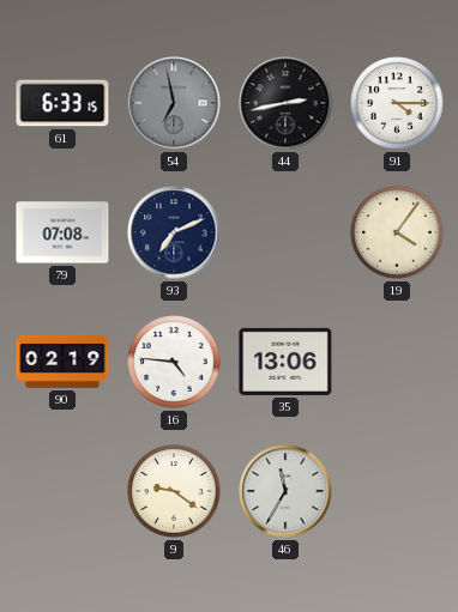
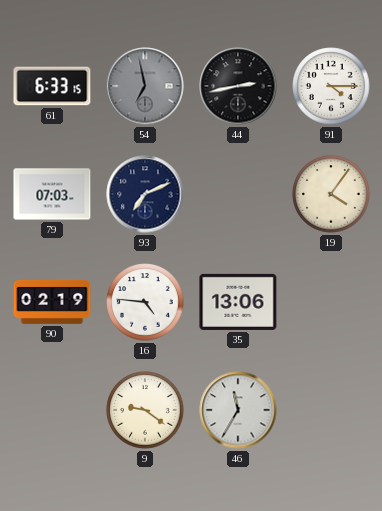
79: 07:08 -> 07:03 (52, 194)
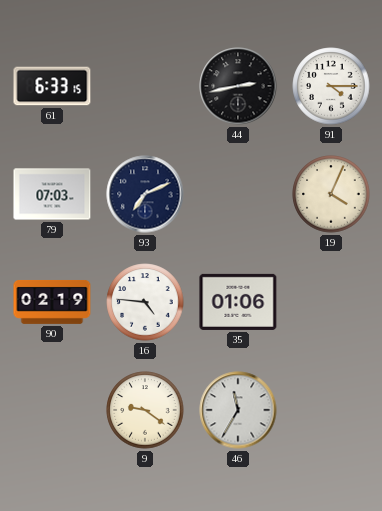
54: 6:58 -> none (145, 86)
19: 4:06 -> 4:04 (331, 194)
35: 13:06 -> 01:06 (238, 302)
